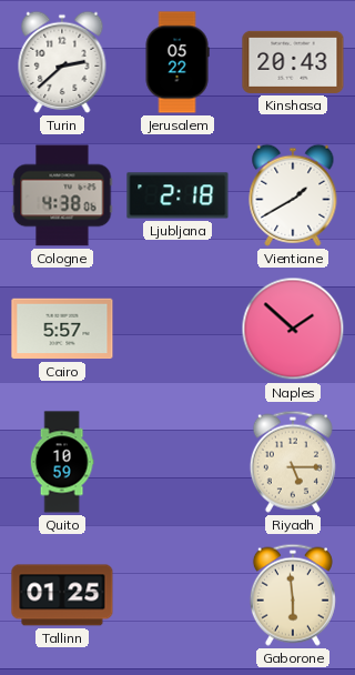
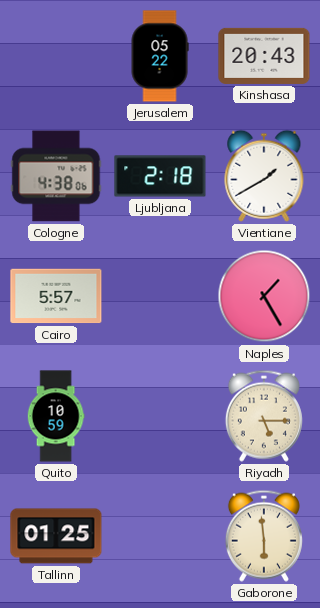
Turin: 2:38 -> none (62, 62)
Naples: 1:52 -> 1:25 (264, 296)
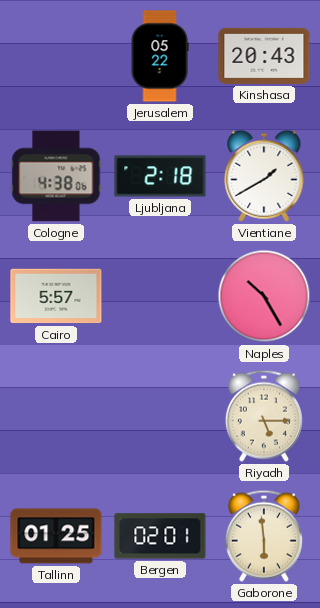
Naples: 1:25 -> 10:25 (264, 296)
Quito: 10:59 -> none (56, 416)
Bergen: none -> 02:01 (160, 536)
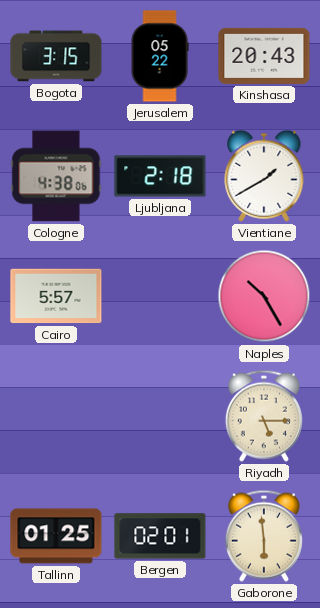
Bogota: none -> 3:15 (56, 56)
